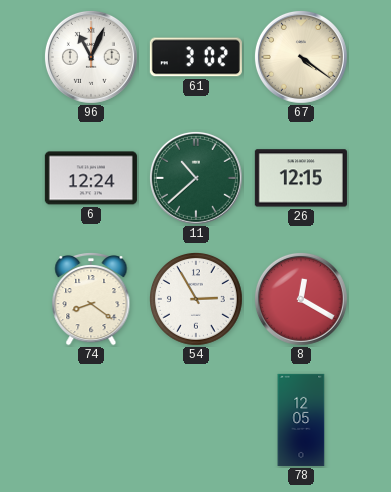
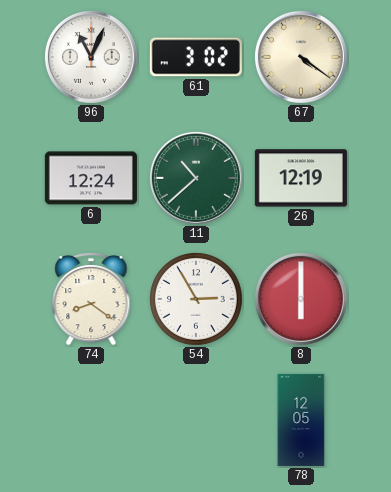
26: 12:15 -> 12:19 (301, 178)
8: 12:20 -> 6:00 (301, 299)
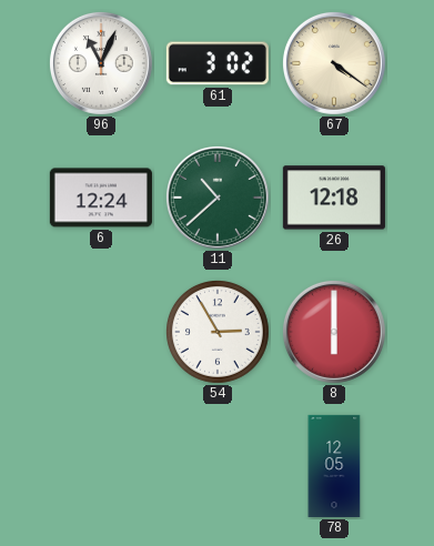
26: 12:19 -> 12:18 (334, 198)
74: 8:21 -> none (91, 300)
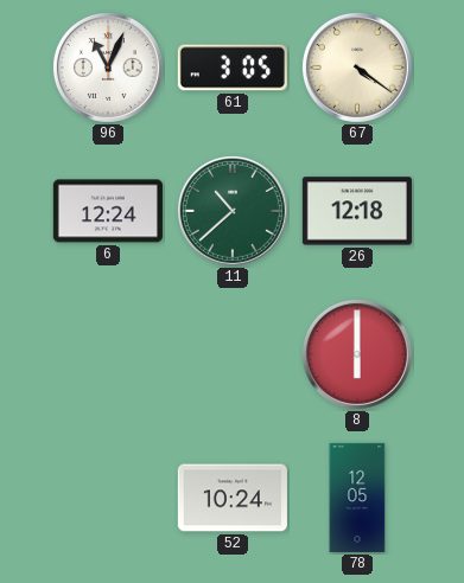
61: 3:02 -> 3:05 (233, 68)
54: 2:55 -> none (219, 333)
52: none -> 10:24 (233, 498)
